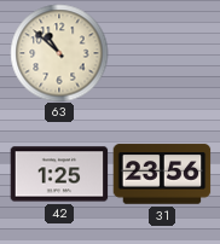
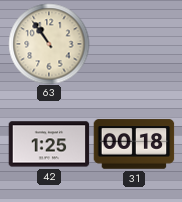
63: 10:52 -> 10:54 (49, 44)
31: 23:56 -> 00:18 (134, 144)
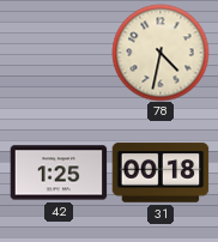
63: 10:54 -> none (49, 44)
78: none -> 4:32 (161, 53)
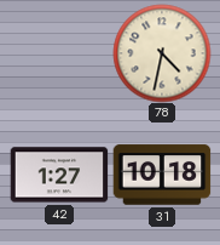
42: 1:25 -> 1:27 (59, 175)
31: 00:18 -> 10:18 (162, 175)
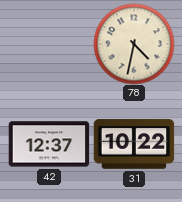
42: 1:27 -> 12:37 (49, 144)
31: 10:18 -> 10:22 (134, 144)
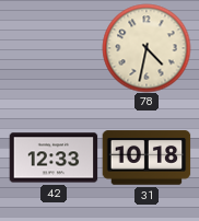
42: 12:37 -> 12:33 (54, 158)
31: 10:22 -> 10:18 (147, 158)
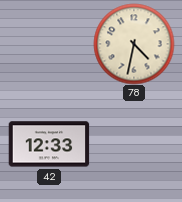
31: 10:18 -> none (147, 158)
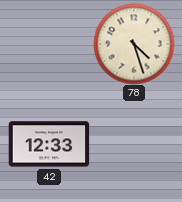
78: 4:32 -> 4:27 (134, 44)
